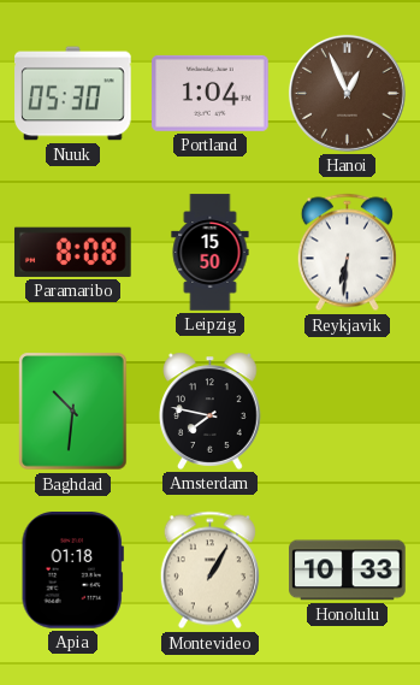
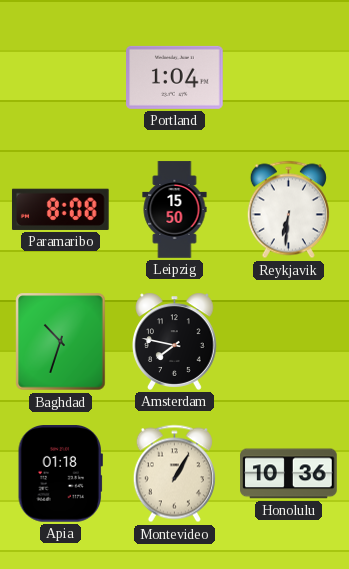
Nuuk: 05:30 -> none (73, 94)
Hanoi: 12:56 -> none (347, 93)
Baghdad: 10:31 -> 10:33 (61, 342)
Honolulu: 10:33 -> 10:36 (289, 474)
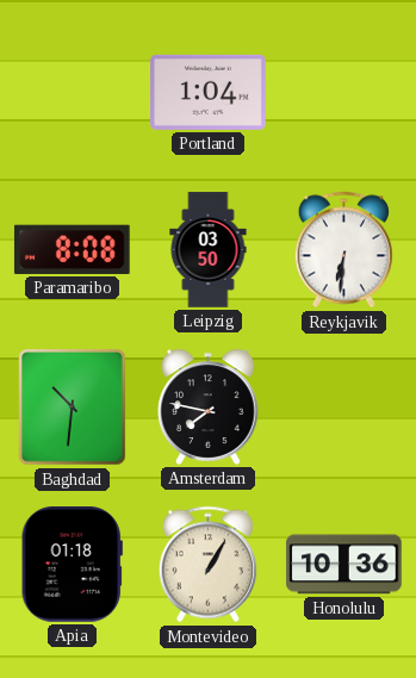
Leipzig: 15:50 -> 03:50 (209, 250)
Baghdad: 10:33 -> 10:31 (73, 408)
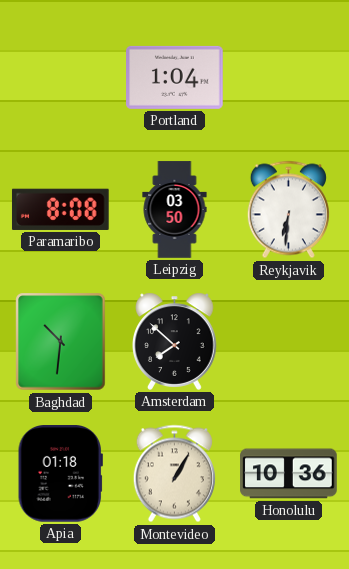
Amsterdam: 7:47 -> 7:52 (175, 341)
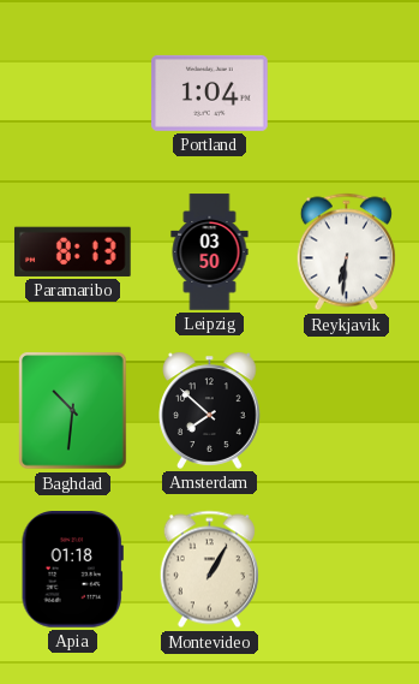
Paramaribo: 8:08 -> 8:13 (72, 251)
Honolulu: 10:36 -> none (289, 474)
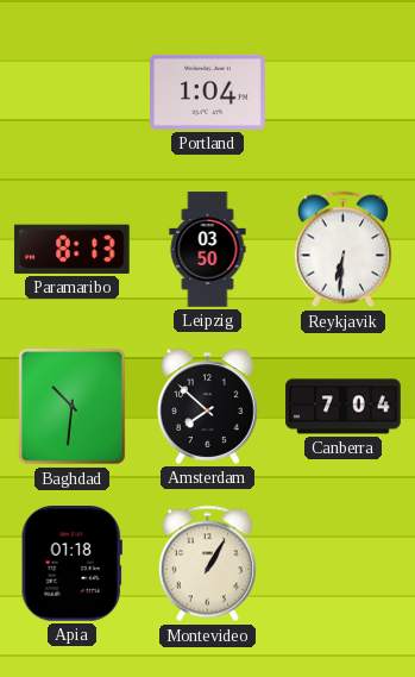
Canberra: none -> 7:04 (344, 407)
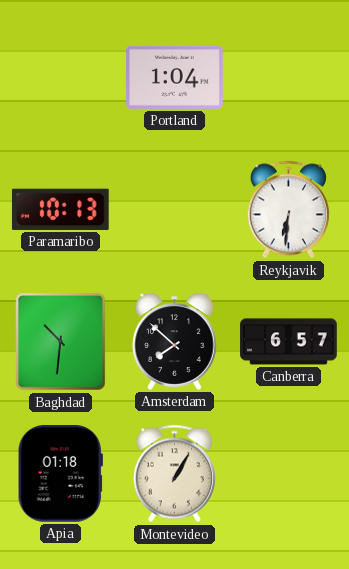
Paramaribo: 8:13 -> 10:13 (60, 209)
Leipzig: 03:50 -> none (208, 250)
Canberra: 7:04 -> 6:57 (289, 342)
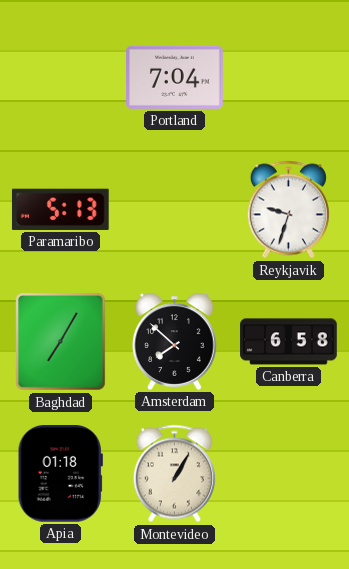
Portland: 1:04 -> 7:04 (175, 77)
Paramaribo: 10:13 -> 5:13 (60, 209)
Reykjavik: 6:31 -> 9:33 (288, 210)
Baghdad: 10:31 -> 7:05 (61, 342)
Canberra: 6:57 -> 6:58 (289, 342)
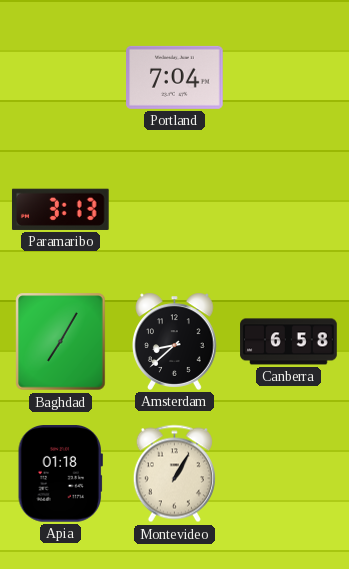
Paramaribo: 5:13 -> 3:13 (60, 209)
Reykjavik: 9:33 -> none (288, 210)
Amsterdam: 7:52 -> 8:38 (175, 341)
